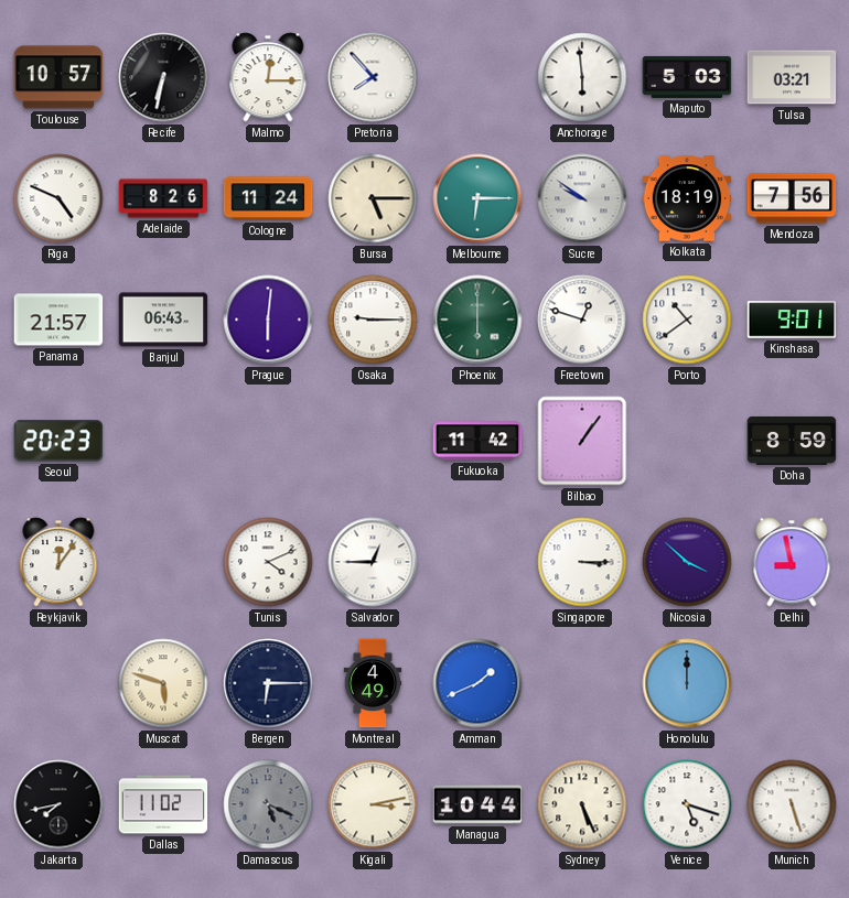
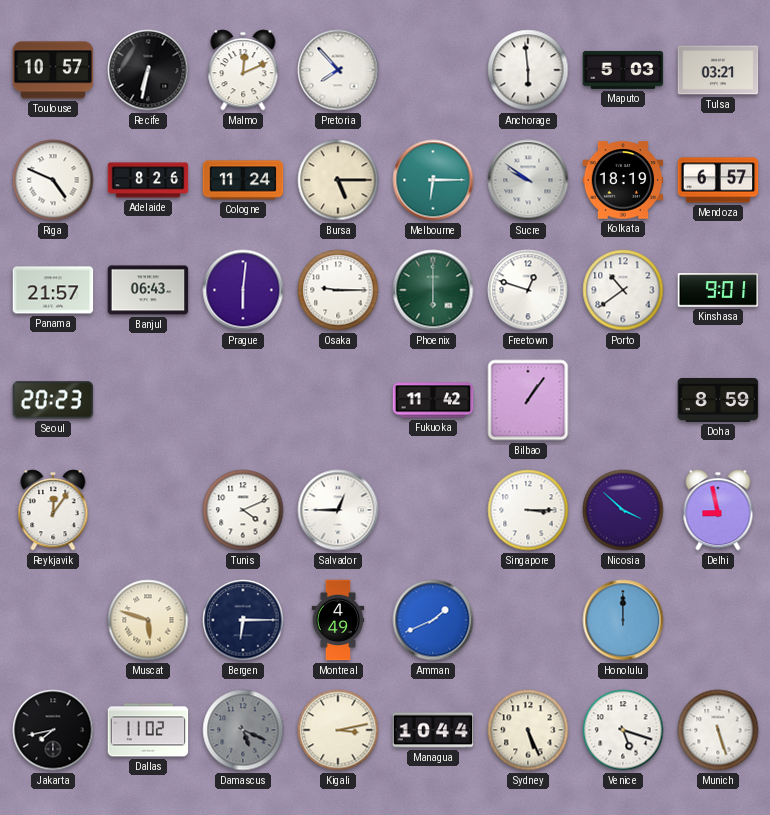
Malmo: 12:15 -> 12:11 (243, 70)
Mendoza: 7:56 -> 6:57 (718, 180)
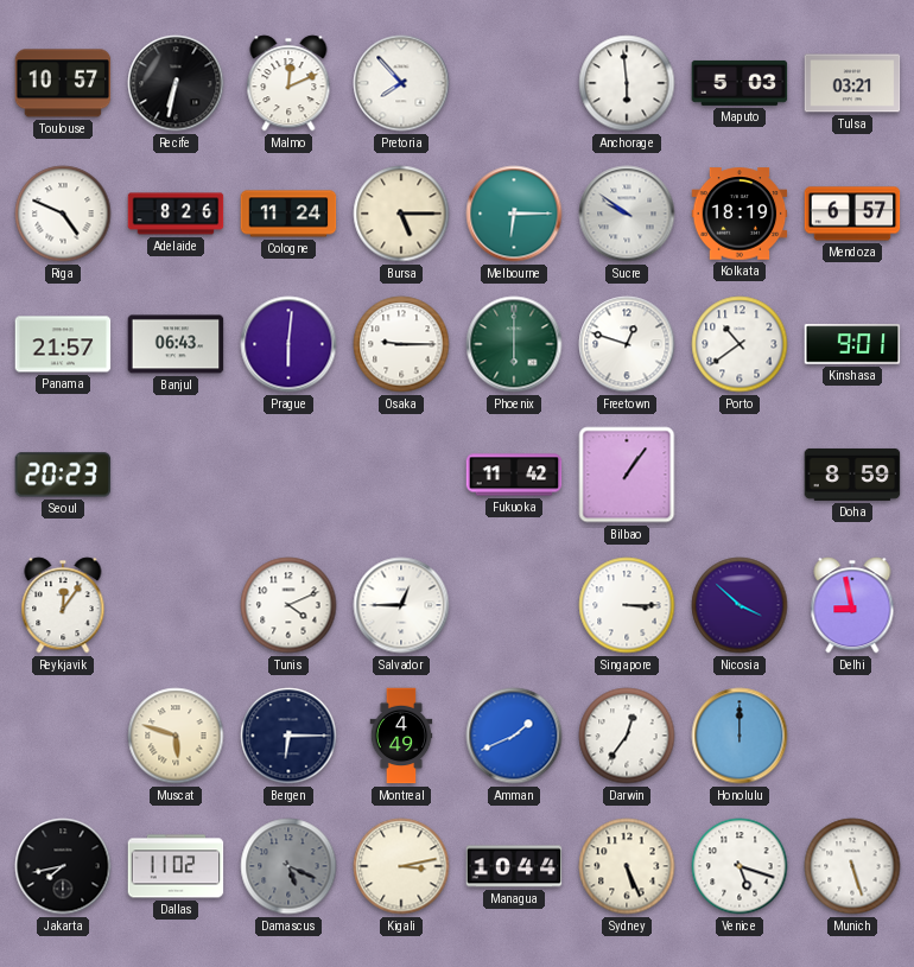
Darwin: none -> 12:36 (627, 736)
